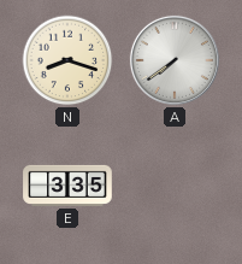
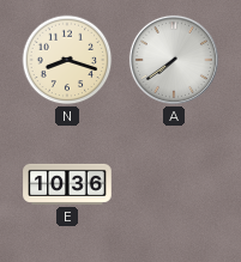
E: 3:35 -> 10:36 (67, 184)
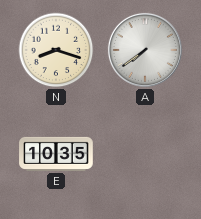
E: 10:36 -> 10:35 (56, 154)
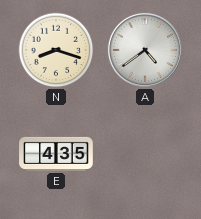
A: 7:39 -> 4:39 (145, 50)
E: 10:35 -> 4:35 (56, 154)
